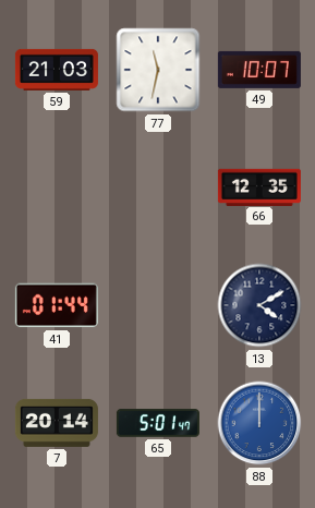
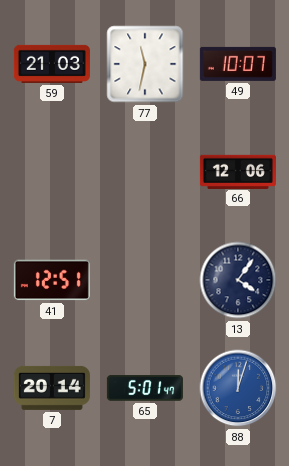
66: 12:35 -> 12:06 (238, 171)
41: 01:44 -> 12:51 (52, 280)
13: 4:10 -> 4:06 (238, 280)
88: 12:00 -> 12:03 (238, 388)
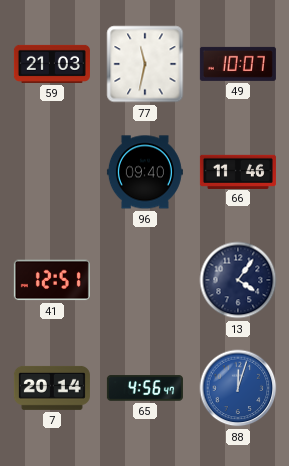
96: none -> 09:40 (145, 172)
66: 12:06 -> 11:46 (238, 171)
65: 5:01 -> 4:56 (145, 388)
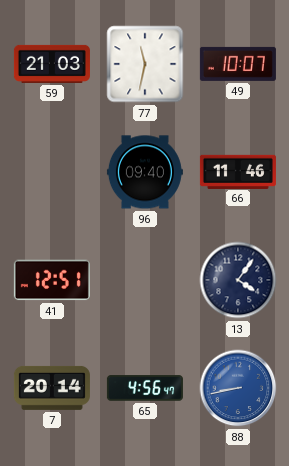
88: 12:03 -> 8:43 (238, 388)
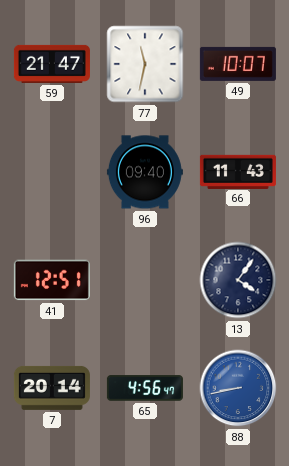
59: 21:03 -> 21:47 (52, 64)
66: 11:46 -> 11:43 (238, 171)
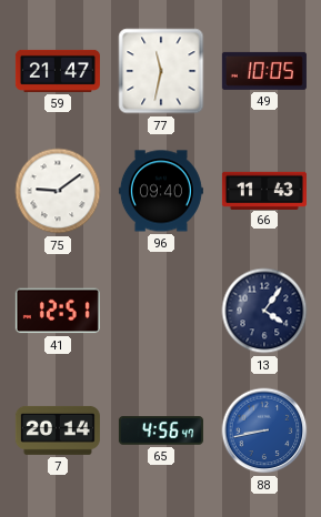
49: 10:07 -> 10:05 (264, 71)
75: none -> 9:09 (58, 191)
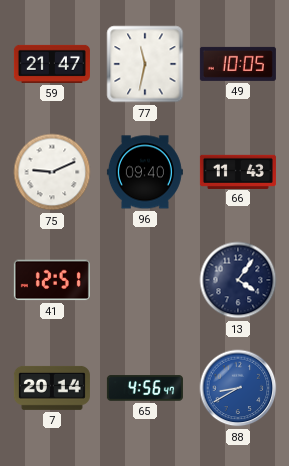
75: 9:09 -> 9:11 (52, 172)
88: 8:43 -> 8:40 (238, 388)
